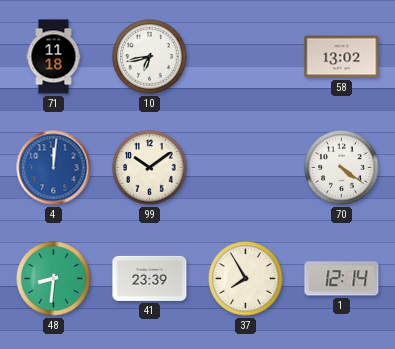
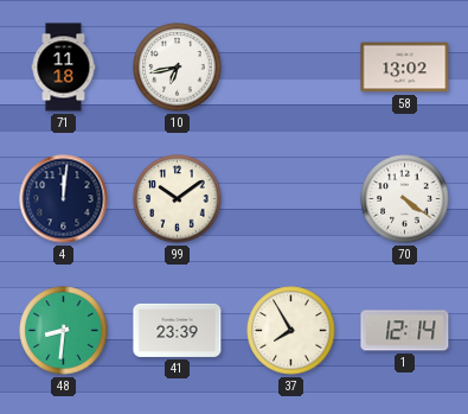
4 dial: blue -> navy (64, 199)
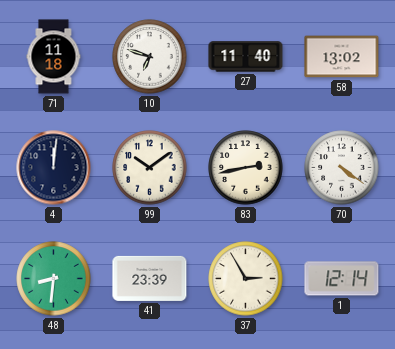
10: 6:43 -> 6:48 (150, 57)
27: none -> 11:40 (246, 57)
83: none -> 2:43 (246, 168)
37: 7:55 -> 2:55 (246, 279)
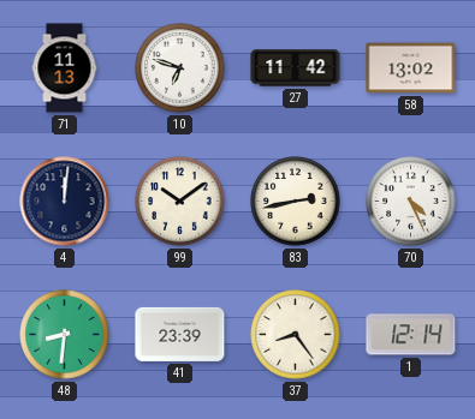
71: 11:18 -> 11:13 (65, 68)
27: 11:40 -> 11:42 (296, 68)
70: 4:21 -> 4:26 (411, 202)
37: 2:55 -> 8:24 (296, 335)
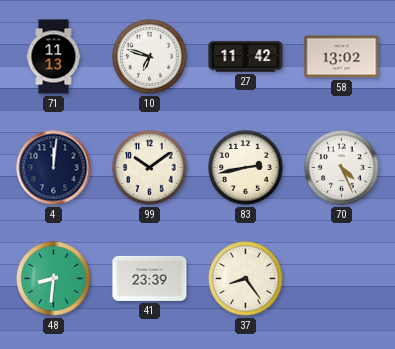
1: 12:14 -> none (411, 335)
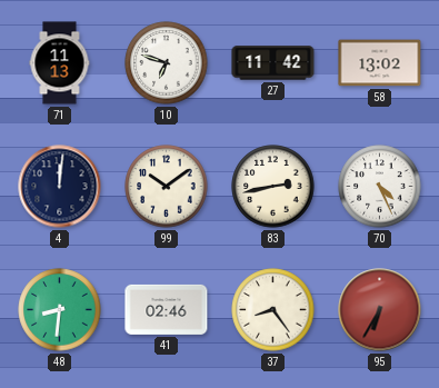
41: 23:39 -> 02:46 (167, 309)
95: none -> 6:35 (380, 310)
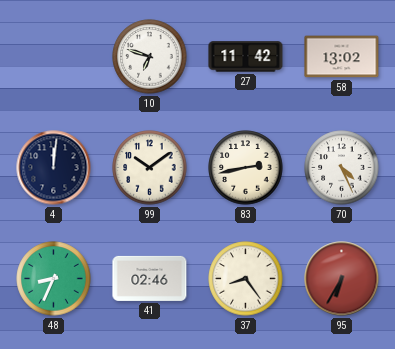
71: 11:13 -> none (60, 63)
48: 8:31 -> 8:34 (54, 279)
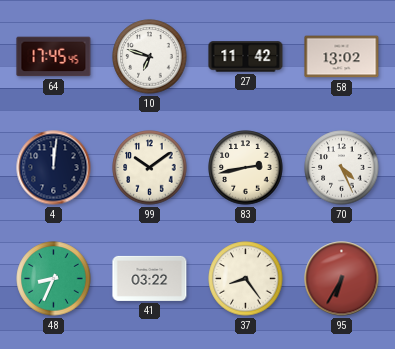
64: none -> 17:45 (54, 57)
41: 02:46 -> 03:22 (150, 278)
